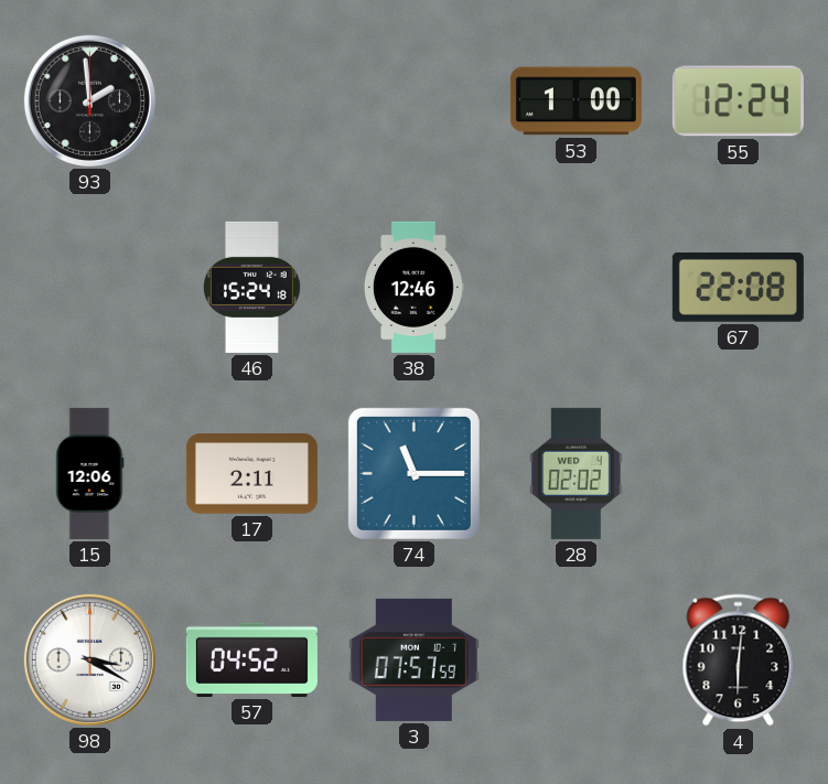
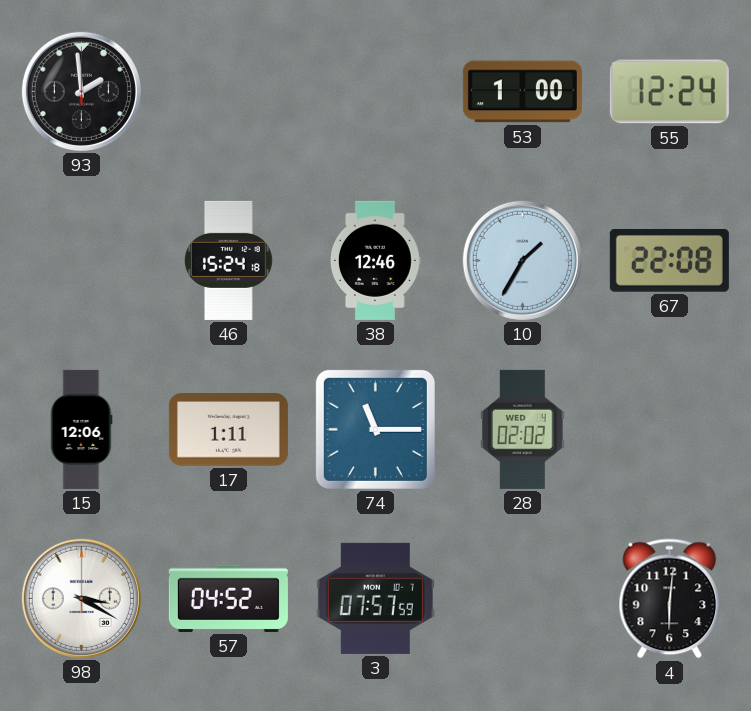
10: none -> 1:35 (522, 260)
17: 2:11 -> 1:11 (228, 430)
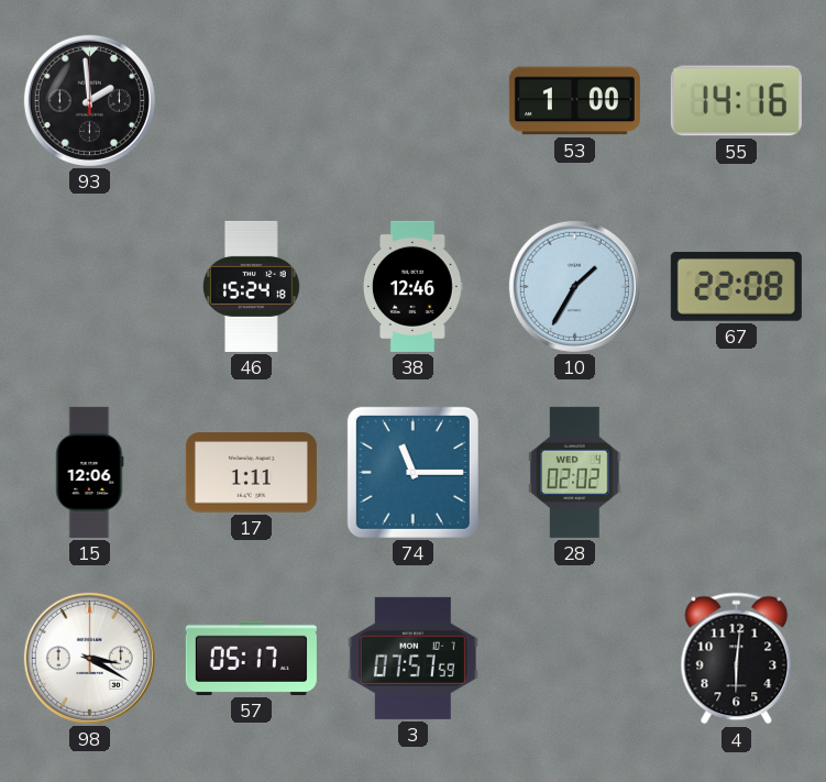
55: 12:24 -> 14:16 (736, 101)
57: 04:52 -> 05:17 (251, 658)
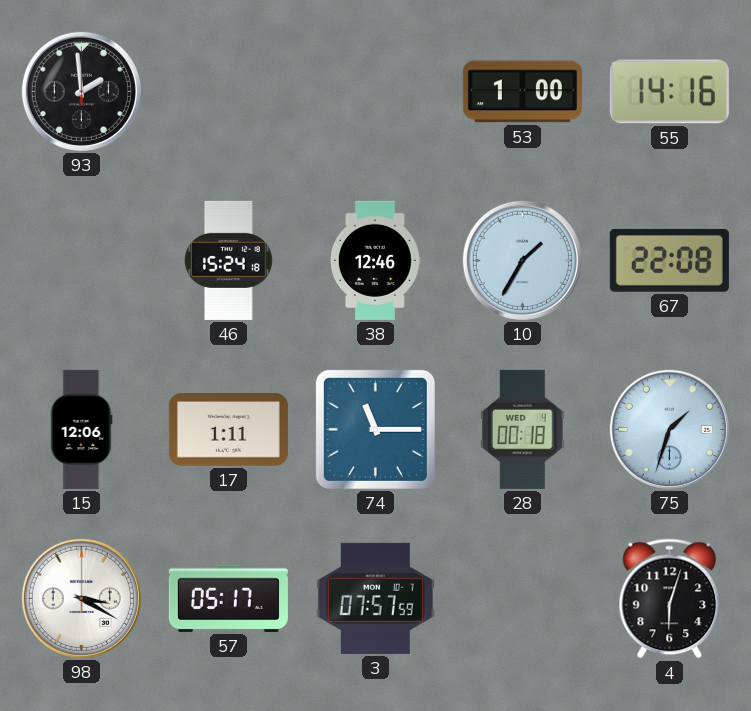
28: 02:02 -> 00:18 (523, 429)
75: none -> 1:33 (669, 429)
4: 6:01 -> 6:03 (670, 599)
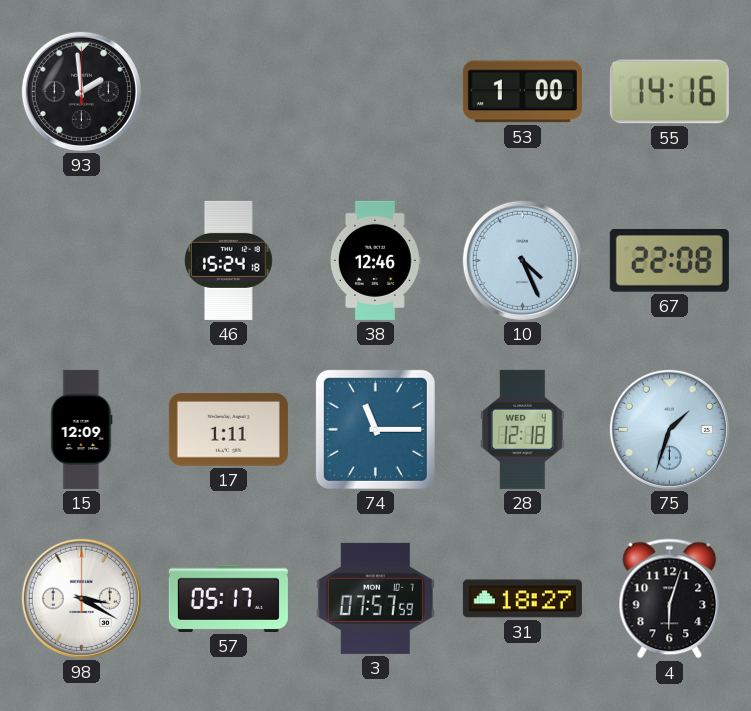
10: 1:35 -> 4:26 (522, 260)
15: 12:06 -> 12:09 (81, 429)
28: 00:18 -> 12:18 (523, 429)
31: none -> 18:27 (522, 599)
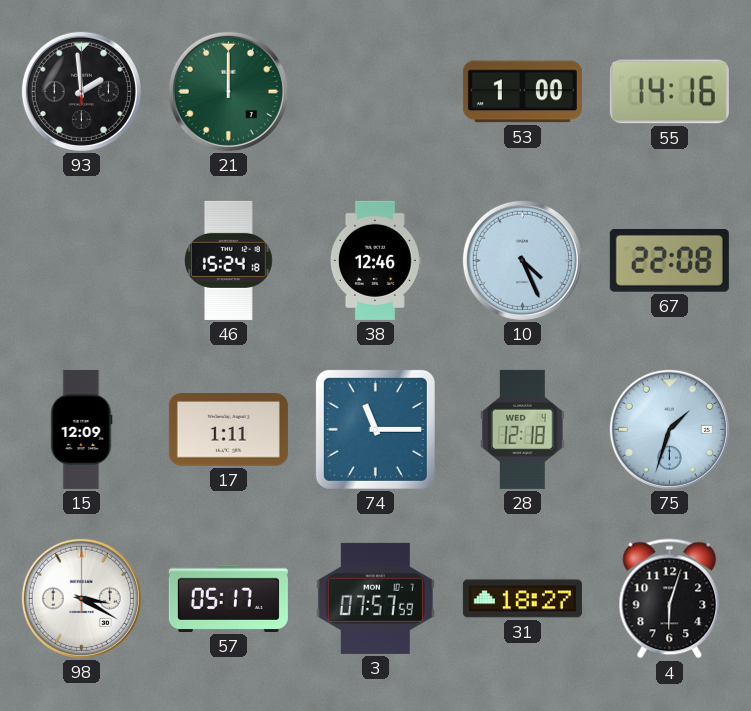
21: none -> 12:00 (228, 91)
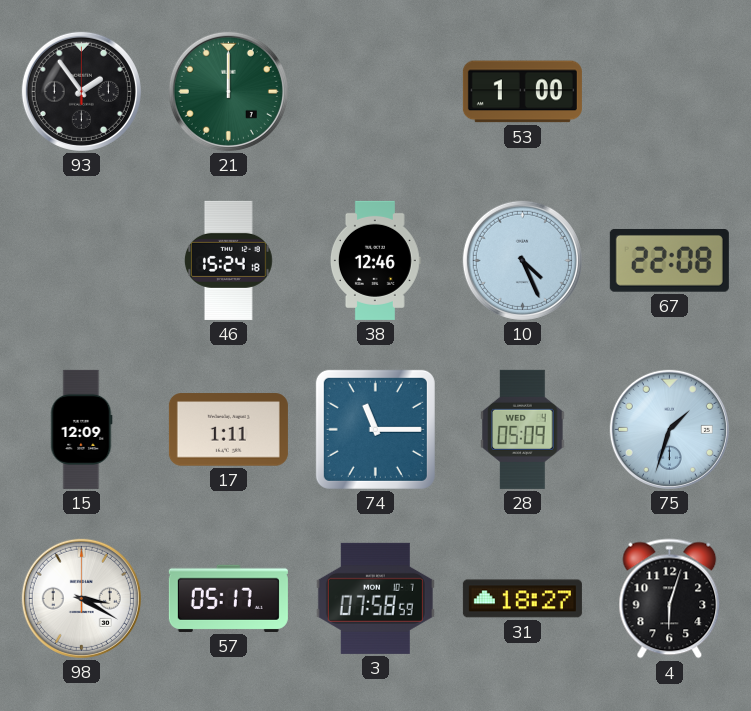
93: 1:59 -> 1:54 (81, 91)
55: 14:16 -> none (669, 92)
28: 12:18 -> 05:09 (523, 429)
3: 07:57 -> 07:58 (375, 598)
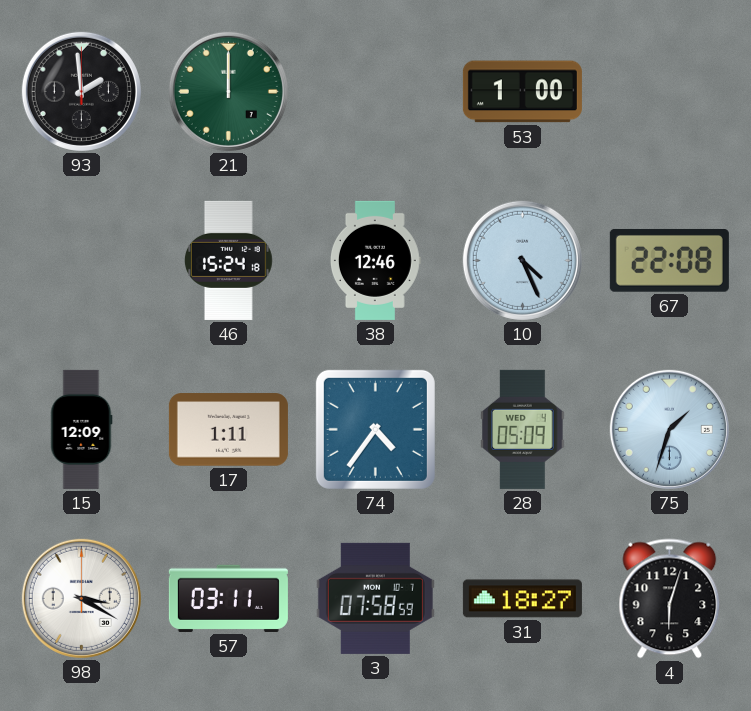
93: 1:54 -> 1:59 (81, 91)
74: 11:15 -> 4:36 (375, 429)
57: 05:17 -> 03:11 (228, 598)
